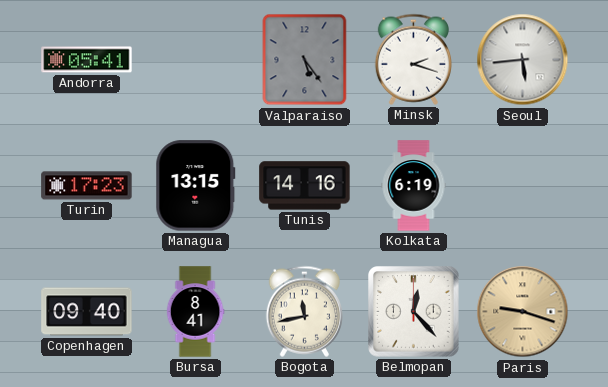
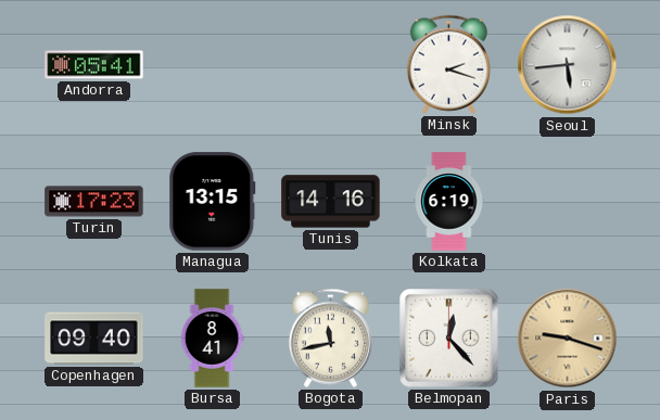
Valparaiso: 5:24 -> none (305, 60)
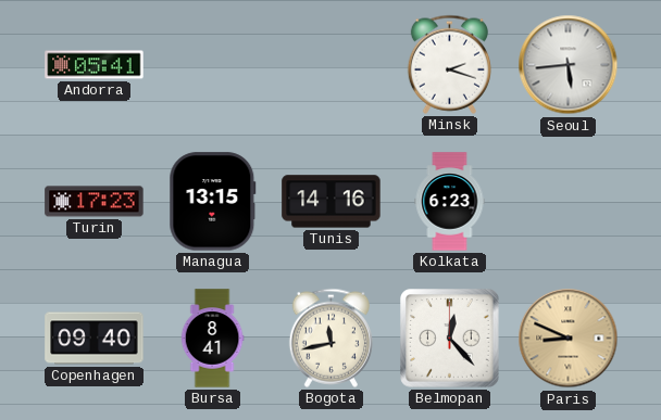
Kolkata: 6:19 -> 6:23 (450, 202)
Paris: 9:18 -> 8:49 (569, 339)
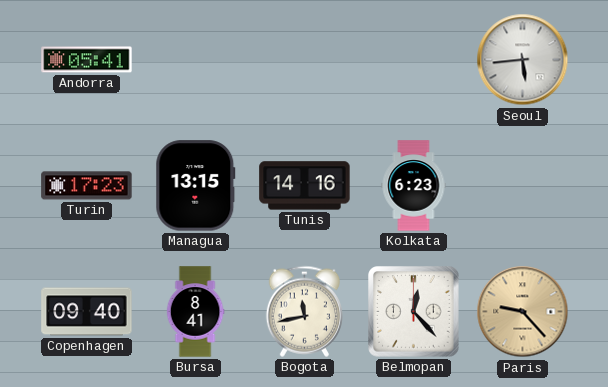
Minsk: 2:18 -> none (449, 64)
Paris: 8:49 -> 9:23 (523, 312)
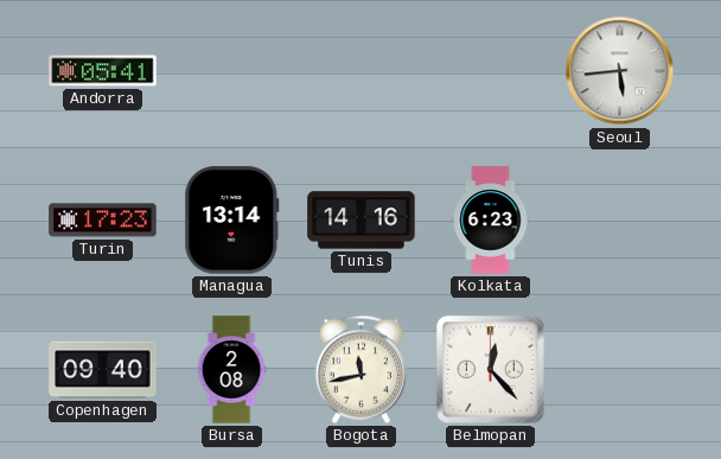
Managua: 13:15 -> 13:14 (232, 221)
Bursa: 8:41 -> 2:08 (231, 370)
Paris: 9:23 -> none (523, 312)
